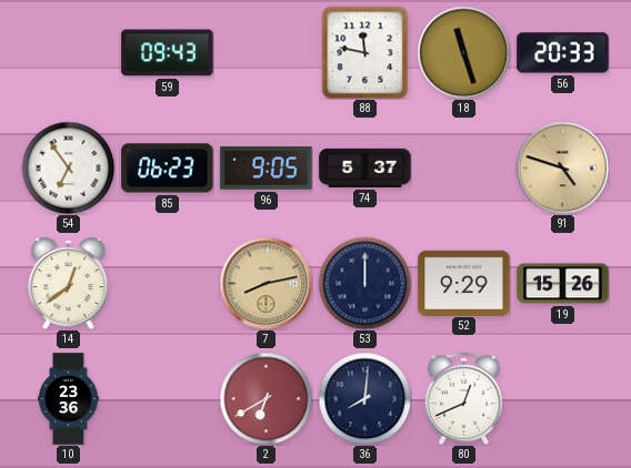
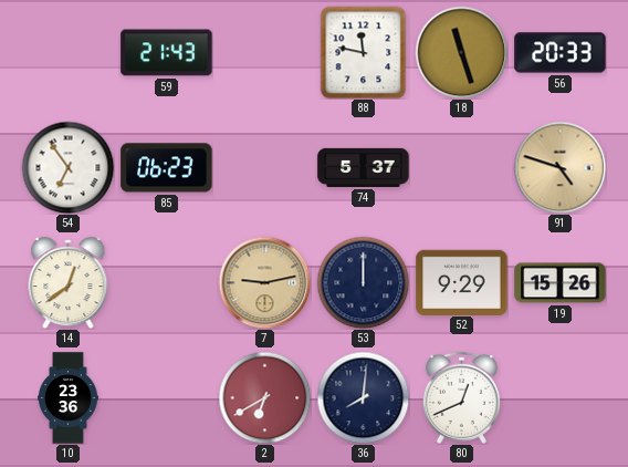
59: 09:43 -> 21:43 (167, 53)
96: 9:05 -> none (267, 169)
7: 8:13 -> 9:13 (264, 282)
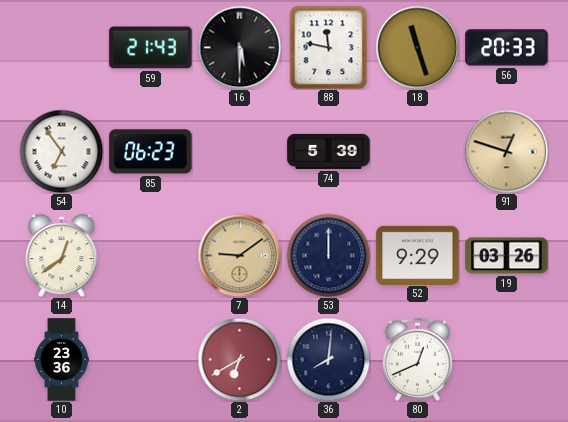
16: none -> 5:30 (239, 47)
74: 5:37 -> 5:39 (329, 151)
91: 4:48 -> 12:48 (506, 151)
7: 9:13 -> 9:09 (239, 255)
19: 15:26 -> 03:26 (507, 256)
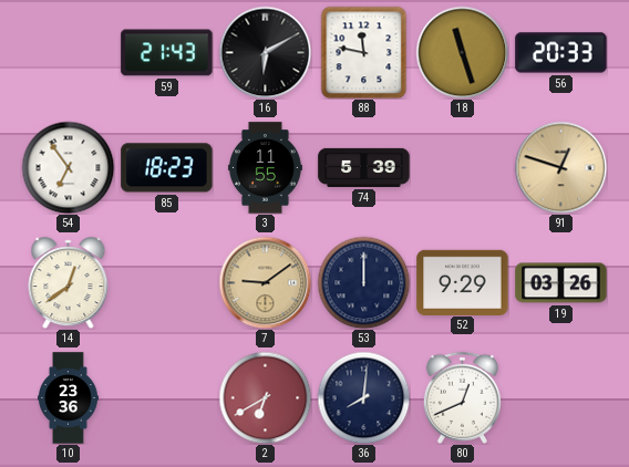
16: 5:30 -> 6:10 (265, 52)
85: 06:23 -> 18:23 (167, 168)
3: none -> 11:55 (265, 168)
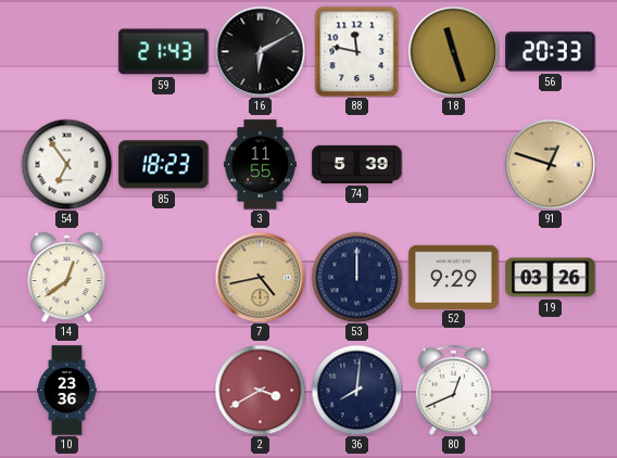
7: 9:09 -> 4:43 (260, 277)
2: 6:40 -> 3:40 (260, 390)
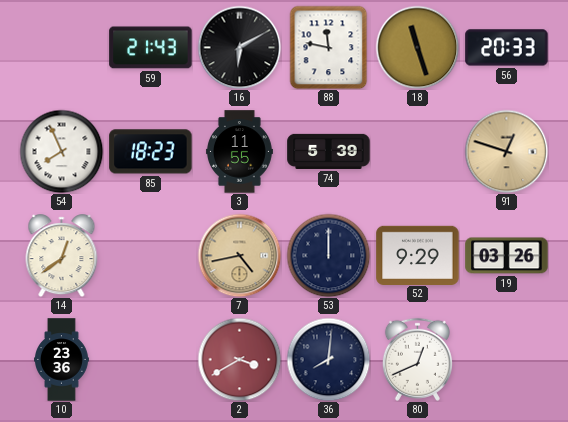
54: 6:54 -> 7:56 (61, 151)
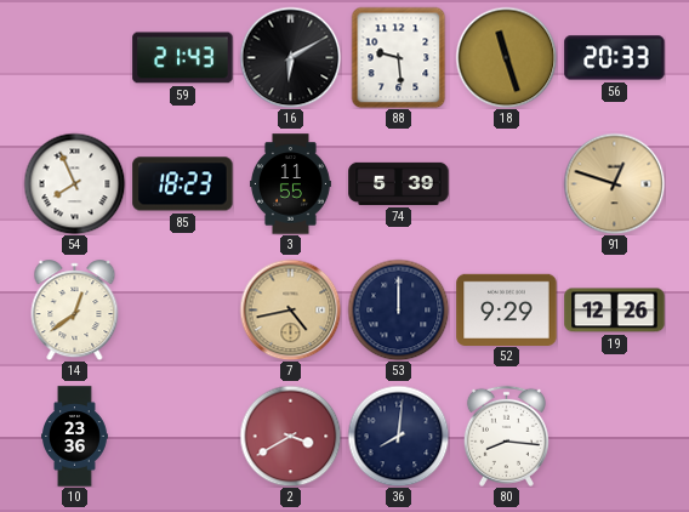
88: 11:47 -> 9:29 (399, 57)
19: 03:26 -> 12:26 (615, 311)
80: 12:41 -> 8:16 (506, 436)
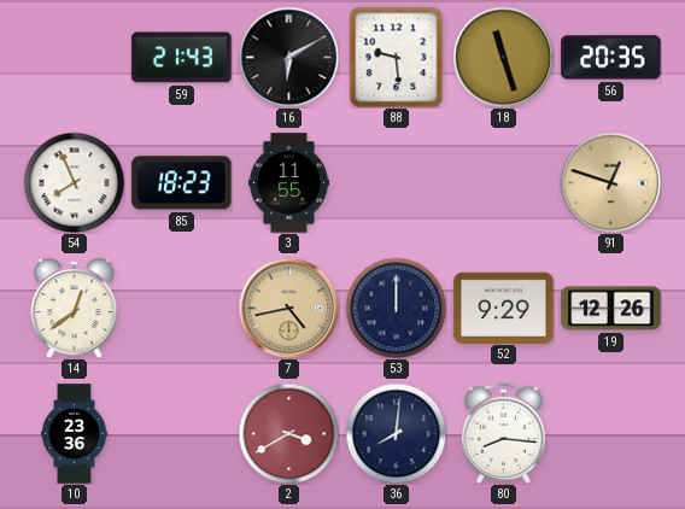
56: 20:33 -> 20:35 (611, 58)
74: 5:39 -> none (399, 183)
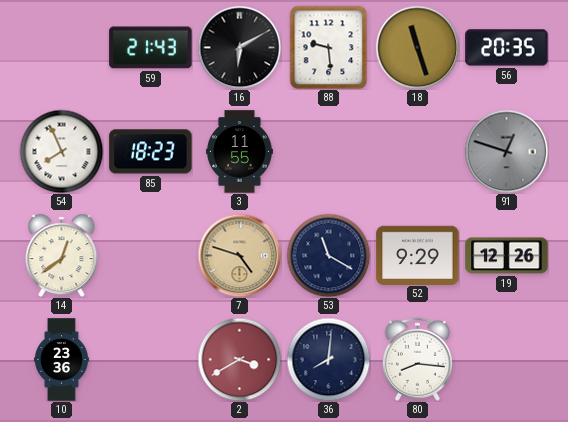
91 dial: champagne -> grey (506, 151)
7: 4:43 -> 4:48 (239, 255)
53: 12:00 -> 11:20 (328, 255)
